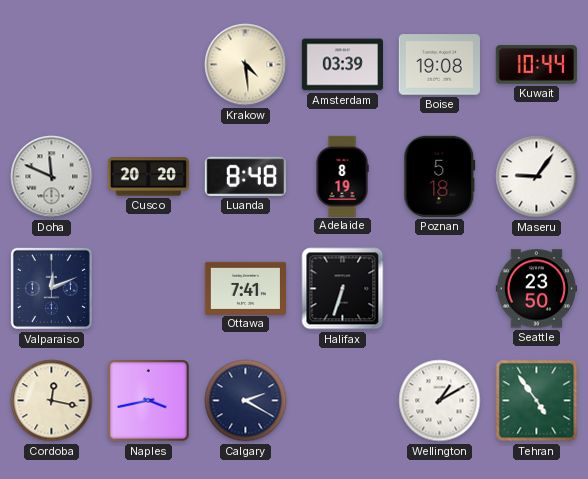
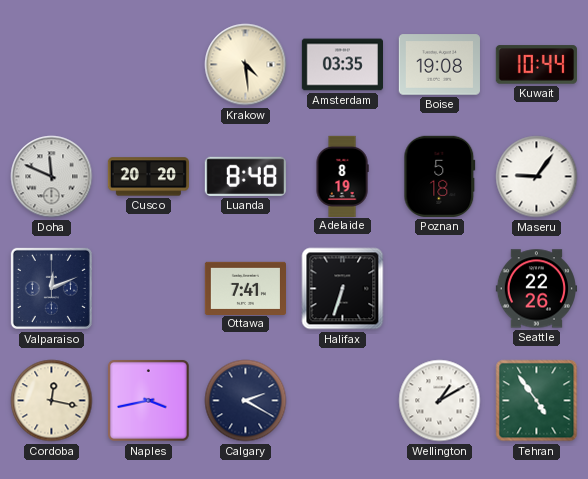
Amsterdam: 03:39 -> 03:35 (342, 65)
Seattle: 23:50 -> 22:26 (536, 289)
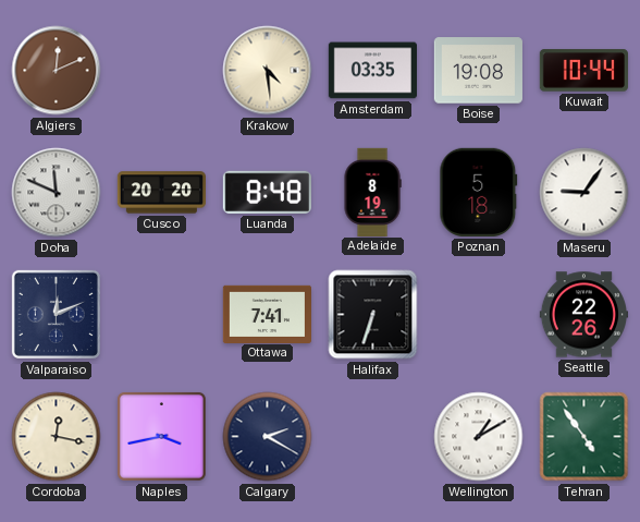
Algiers: none -> 12:11 (57, 71)
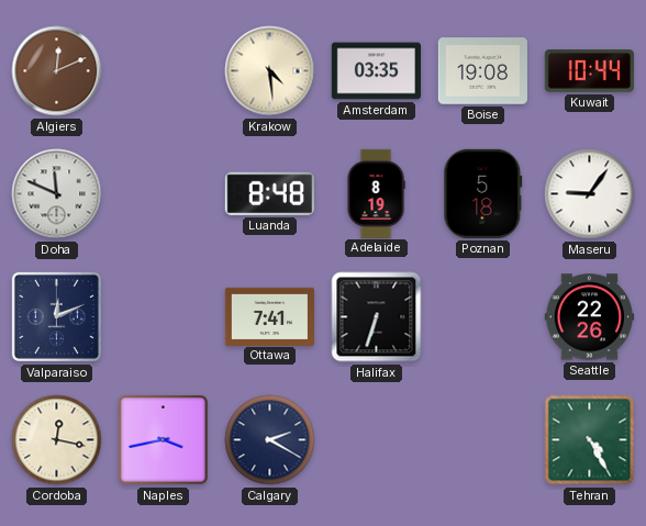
Cusco: 20:20 -> none (161, 193)
Wellington: 1:10 -> none (479, 437)
Tehran: 4:54 -> 4:25 (590, 440)
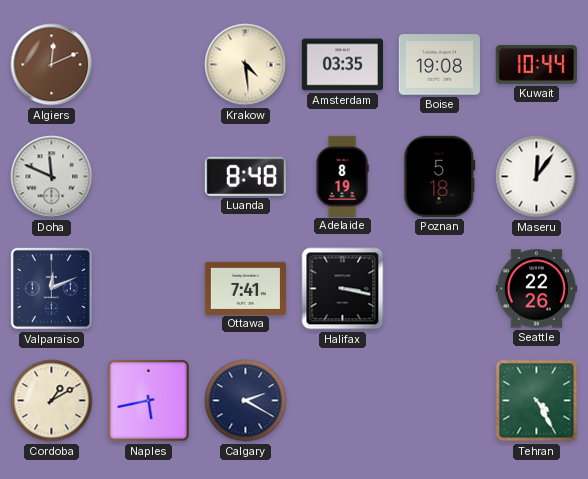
Maseru: 9:06 -> 12:06 (537, 177)
Halifax: 6:33 -> 3:17 (343, 289)
Cordoba: 12:17 -> 1:10 (52, 401)
Naples: 3:43 -> 5:43 (148, 400)
